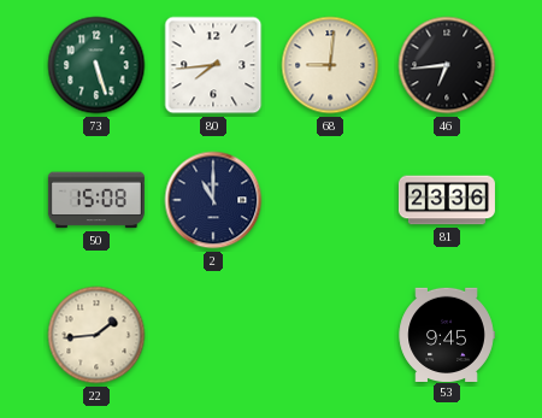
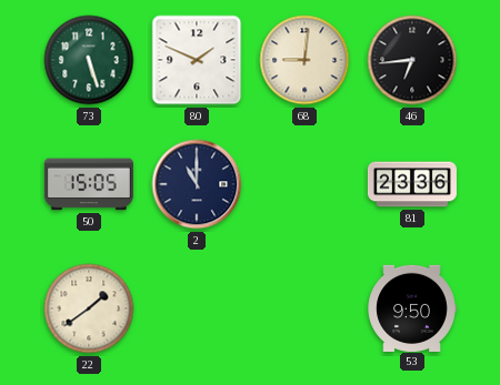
80: 7:44 -> 1:49 (197, 60)
50: 15:08 -> 15:05 (89, 184)
22: 1:44 -> 1:39 (89, 308)
53: 9:45 -> 9:50 (412, 307)
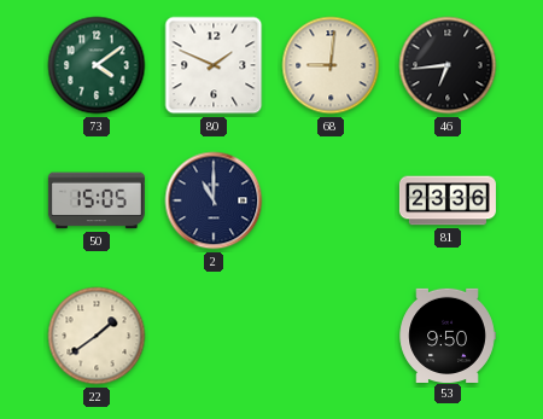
73: 5:27 -> 4:09 (97, 65)
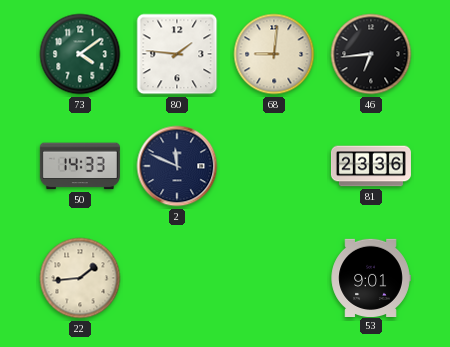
80: 1:49 -> 1:46 (177, 54)
50: 15:05 -> 14:33 (80, 166)
2: 11:00 -> 11:49 (177, 166)
22: 1:39 -> 1:44 (80, 278)
53: 9:50 -> 9:01 (371, 277)
